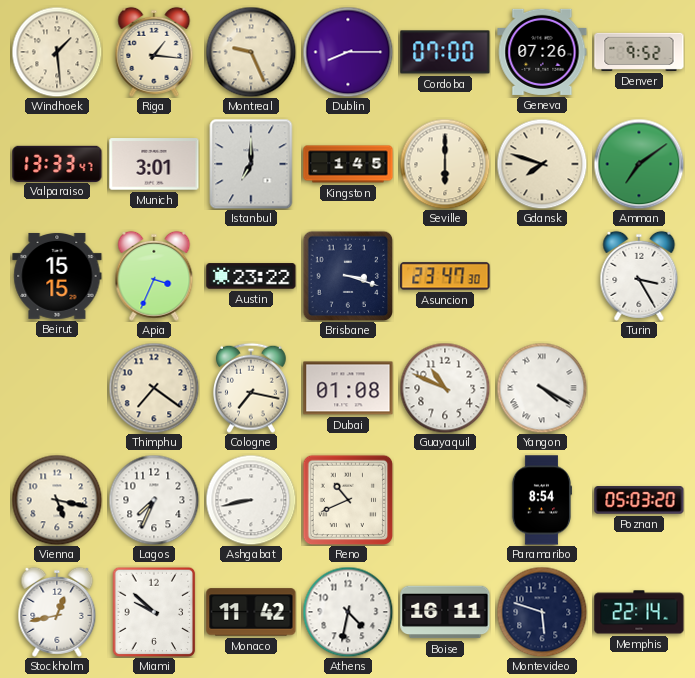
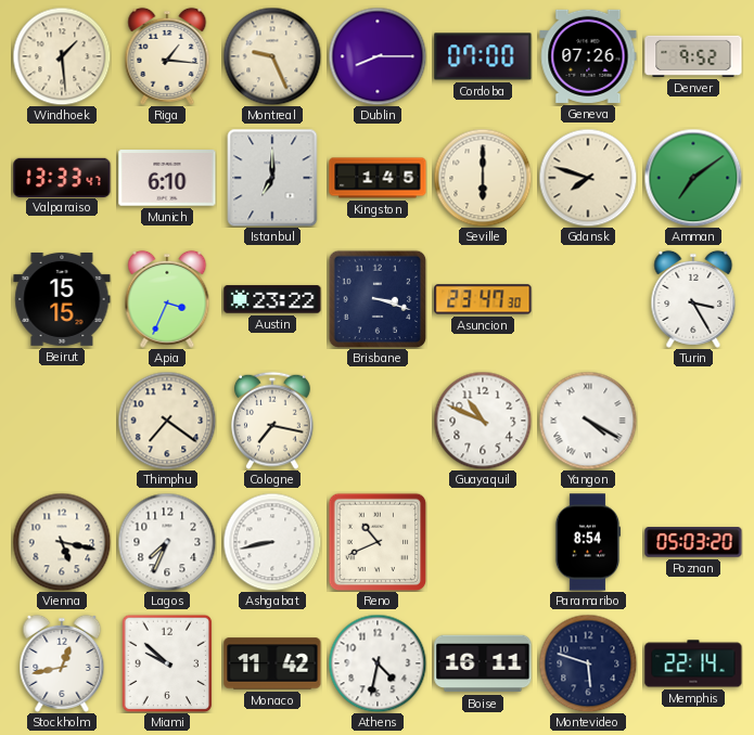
Munich: 3:01 -> 6:10 (167, 178)
Dubai: 01:08 -> none (348, 388)
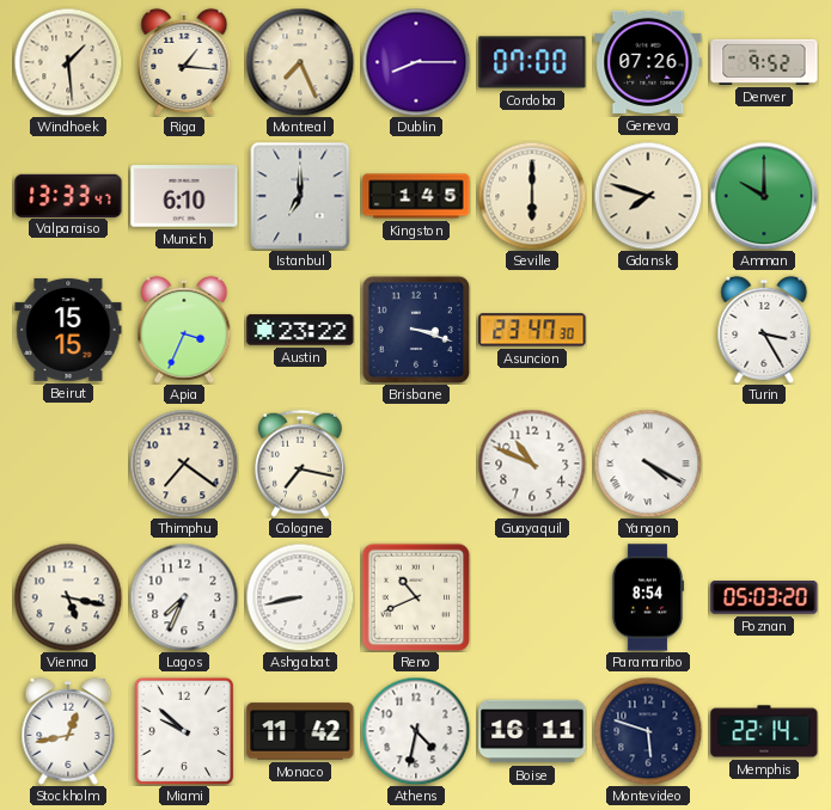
Montreal: 9:26 -> 7:26 (300, 62)
Amman: 7:09 -> 10:00 (764, 196)
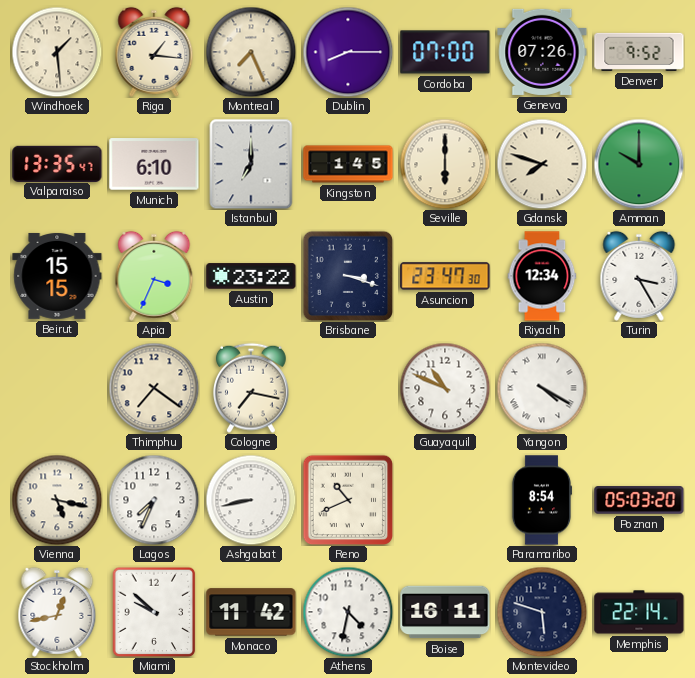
Valparaiso: 13:33 -> 13:35 (57, 163)
Riyadh: none -> 12:34 (542, 276)
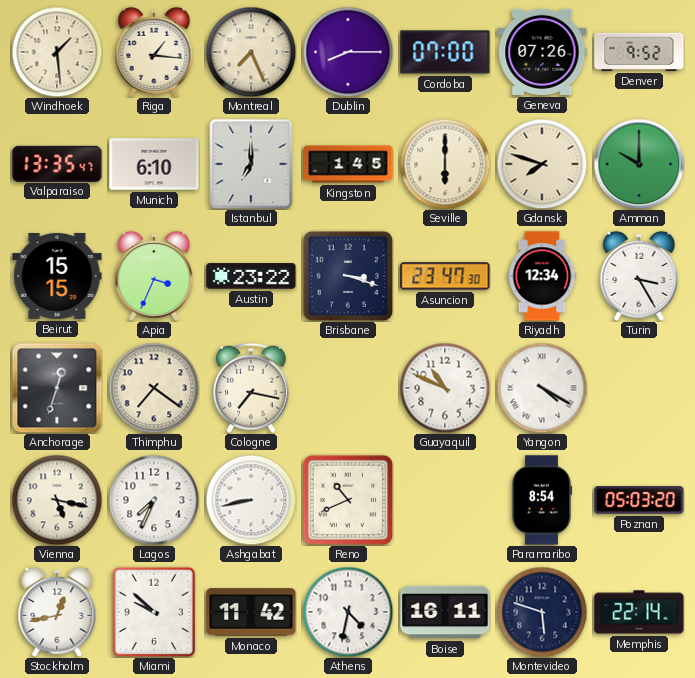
Anchorage: none -> 12:33 (57, 388)
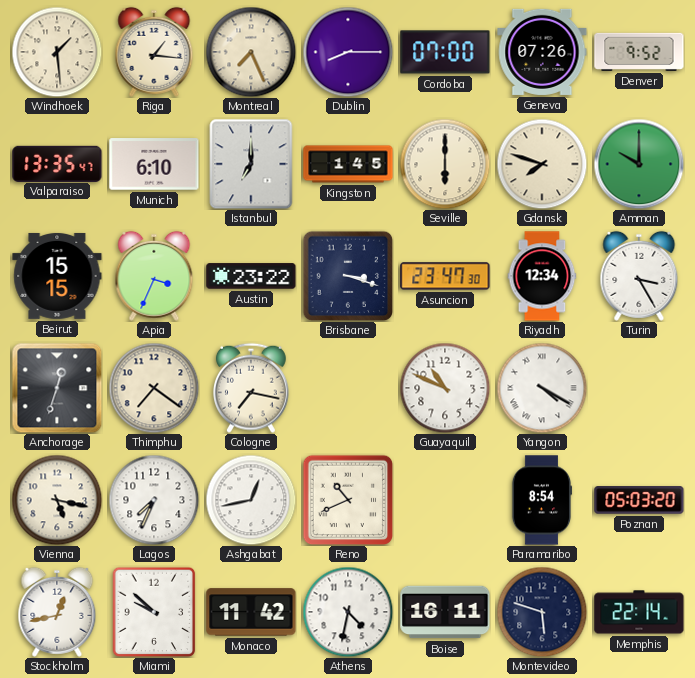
Ashgabat: 8:43 -> 12:43 (251, 500)
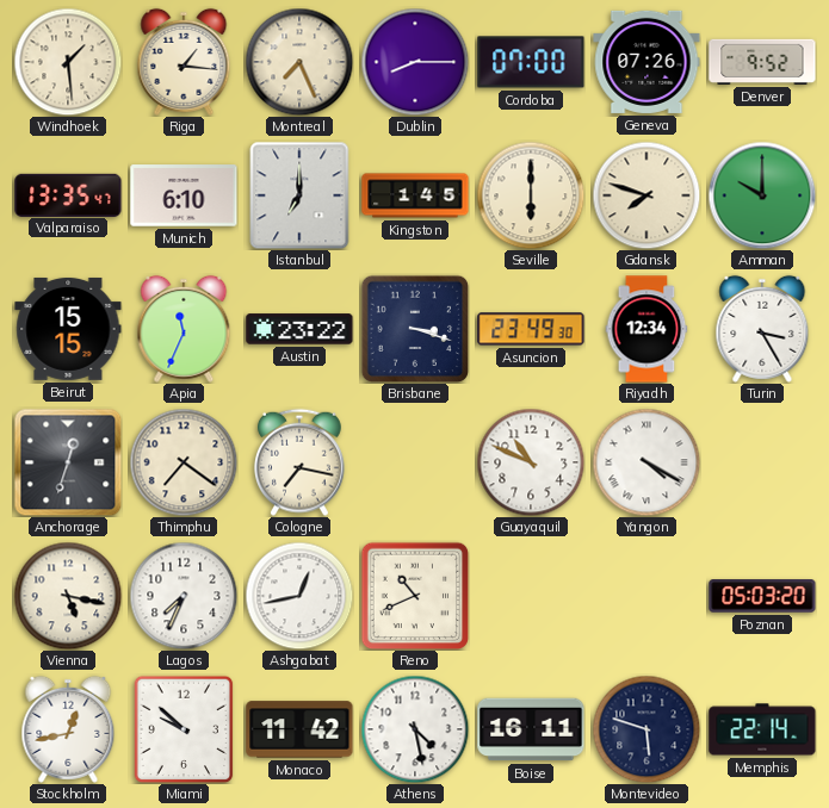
Apia: 3:34 -> 11:34 (184, 329)
Asuncion: 23:47 -> 23:49 (531, 329)
Paramaribo: 8:54 -> none (542, 500)
Athens: 4:32 -> 4:28 (415, 729)
